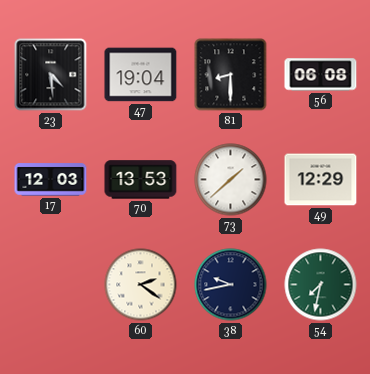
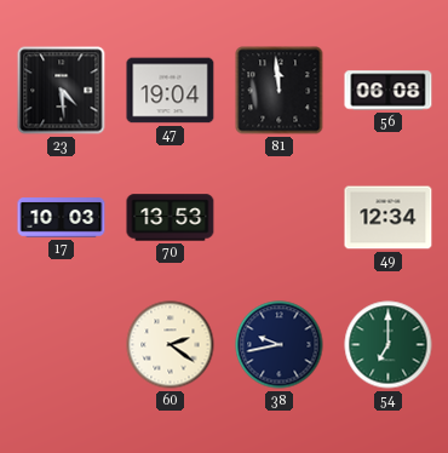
81: 8:30 -> 11:59 (280, 91)
17: 12:03 -> 10:03 (62, 218)
73: 1:38 -> none (231, 180)
49: 12:29 -> 12:34 (389, 218)
54: 7:32 -> 7:00 (389, 345)
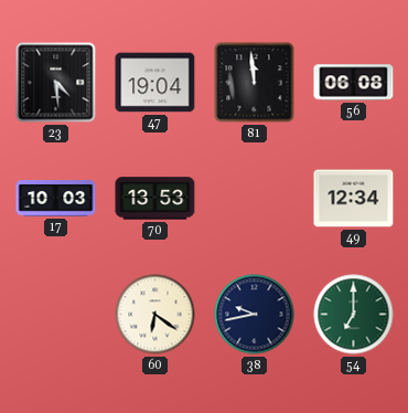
60: 2:21 -> 6:21 (155, 315)
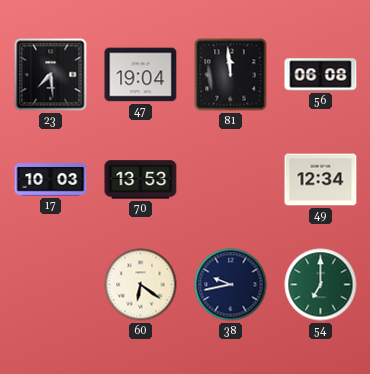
23: 4:29 -> 7:29 (51, 75)
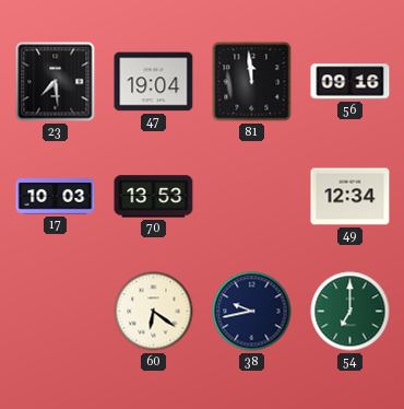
56: 06:08 -> 09:16 (350, 82)
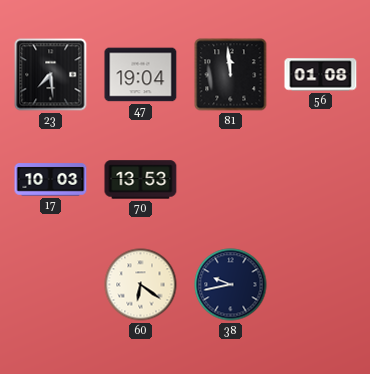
56: 09:16 -> 01:08 (321, 75)
49: 12:34 -> none (350, 197)
54: 7:00 -> none (350, 312)
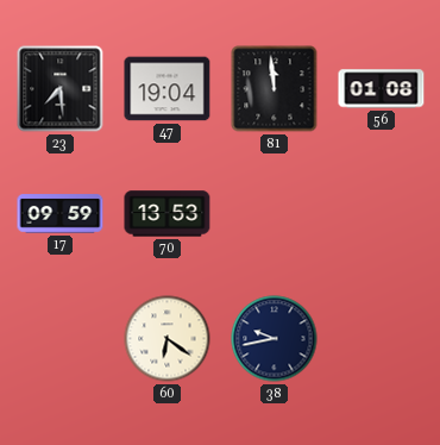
17: 10:03 -> 09:59 (61, 214)
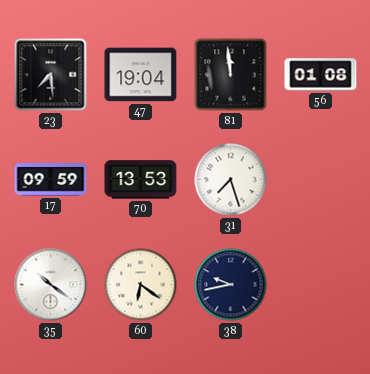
31: none -> 7:27 (231, 180)
35: none -> 10:21 (51, 285)
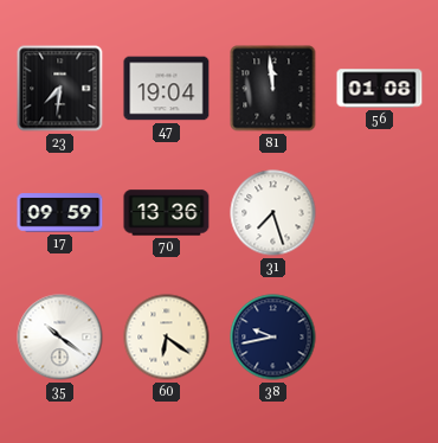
23: 7:29 -> 7:31 (60, 89)
70: 13:53 -> 13:36 (167, 213)
